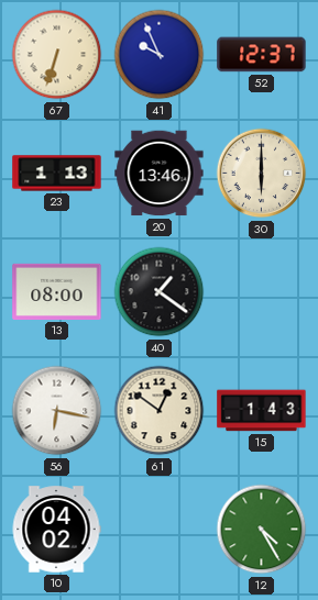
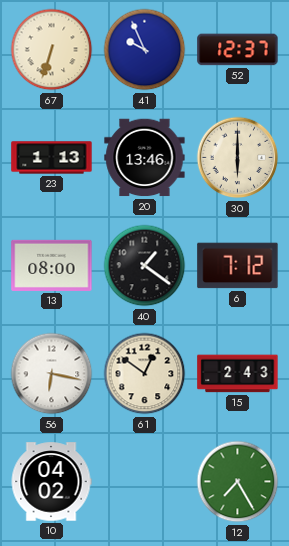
6: none -> 7:12 (238, 266)
15: 1:43 -> 2:43 (238, 374)
12: 4:25 -> 7:25 (238, 482)
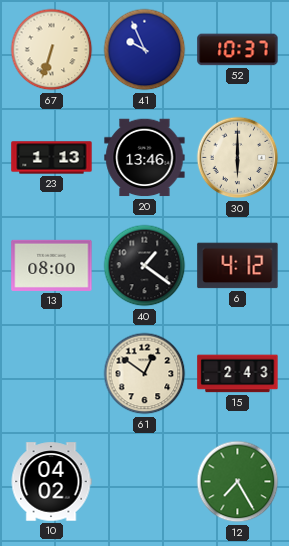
52: 12:37 -> 10:37 (238, 50)
6: 7:12 -> 4:12 (238, 266)
56: 6:17 -> none (52, 374)
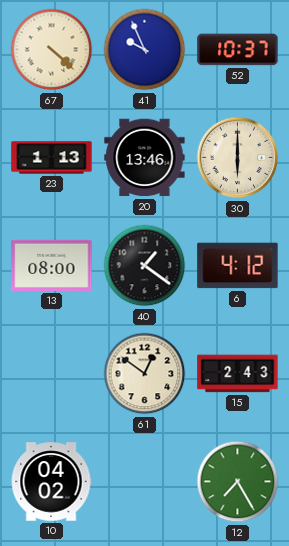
67: 6:33 -> 4:22 (52, 50)
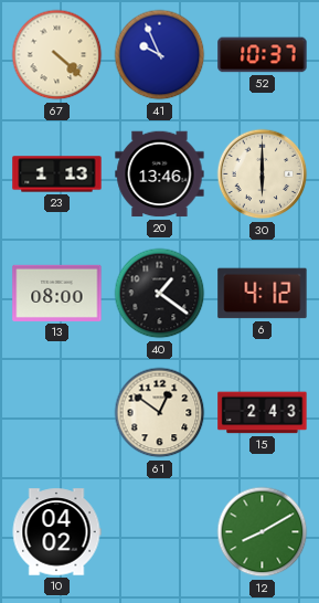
12: 7:25 -> 8:10 (263, 532)
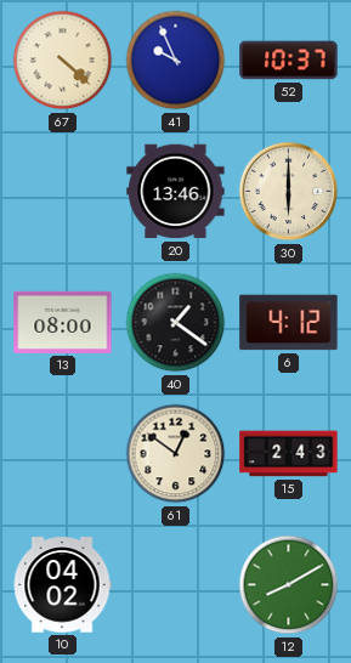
23: 1:13 -> none (57, 174)
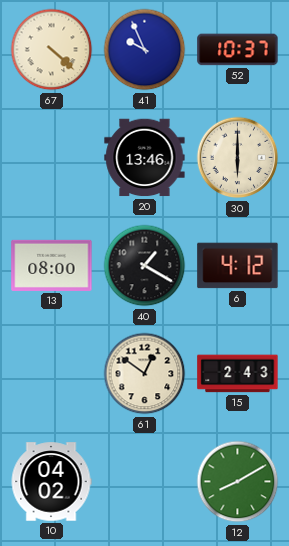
40: 1:21 -> 1:20 (145, 266)
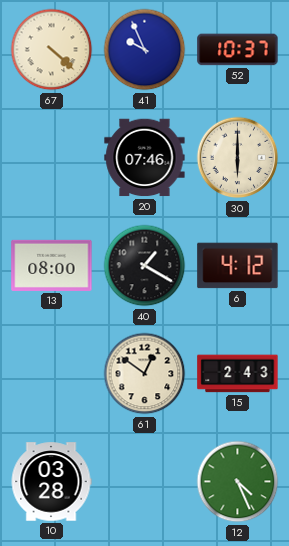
20: 13:46 -> 07:46 (145, 158)
10: 04:02 -> 03:28 (51, 482)
12: 8:10 -> 4:26 (238, 482)
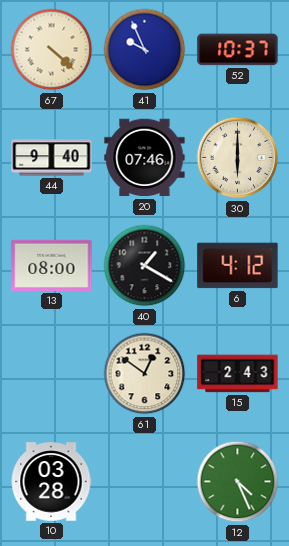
44: none -> 9:40 (52, 158)
